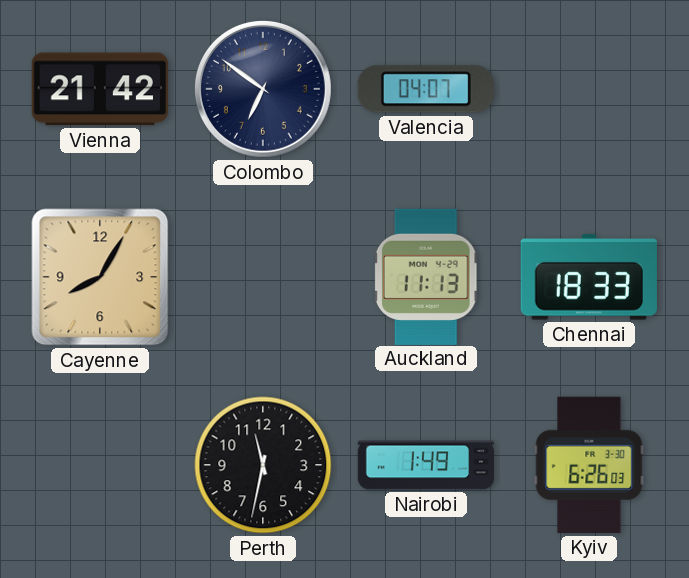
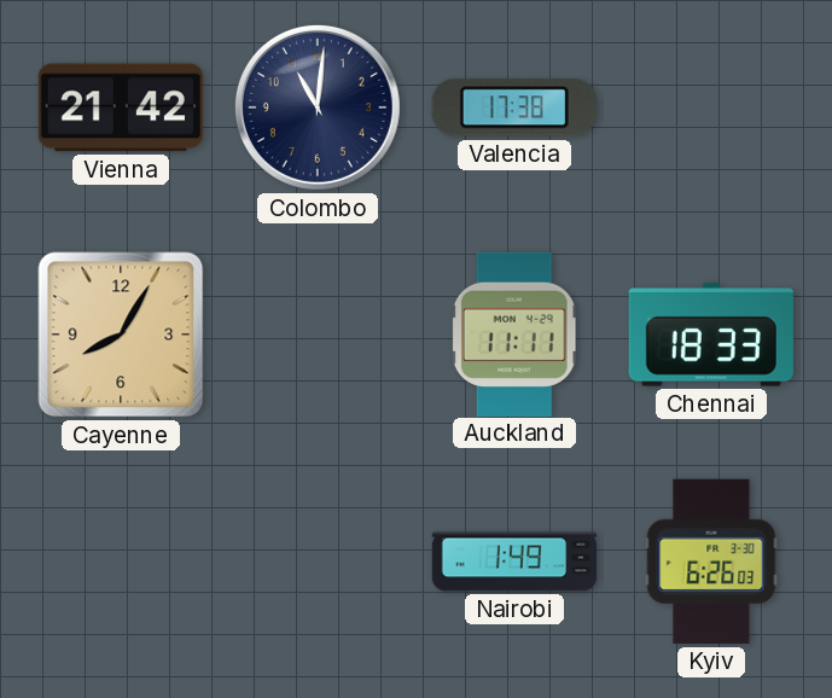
Colombo: 6:51 -> 11:01 (318, 107)
Valencia: 04:07 -> 17:38 (514, 107)
Auckland: 11:13 -> 11:11 (514, 333)
Perth: 11:32 -> none (263, 465)
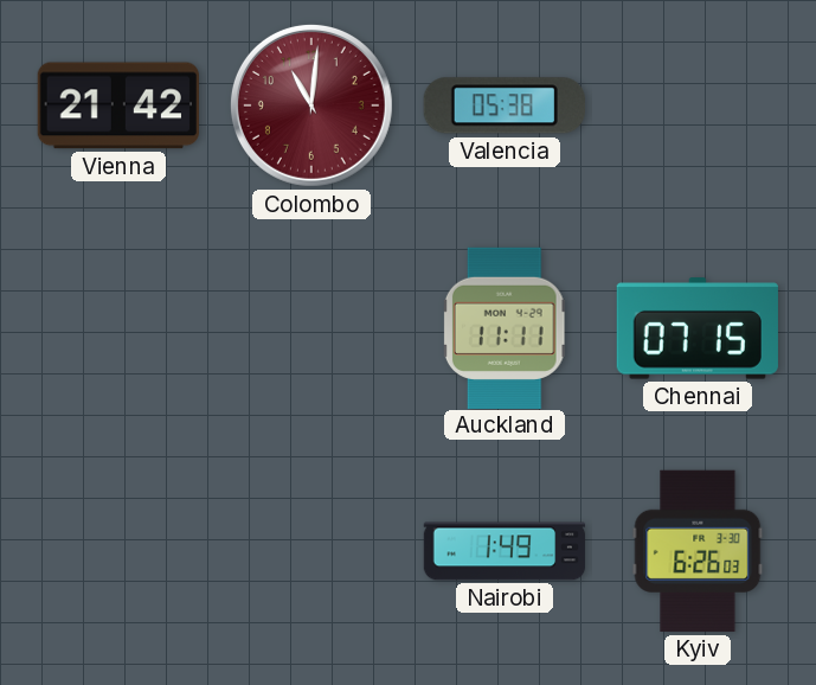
Colombo dial: navy -> burgundy (311, 105)
Valencia: 17:38 -> 05:38 (505, 105)
Cayenne: 8:05 -> none (121, 335)
Chennai: 18:33 -> 07:15 (698, 328)
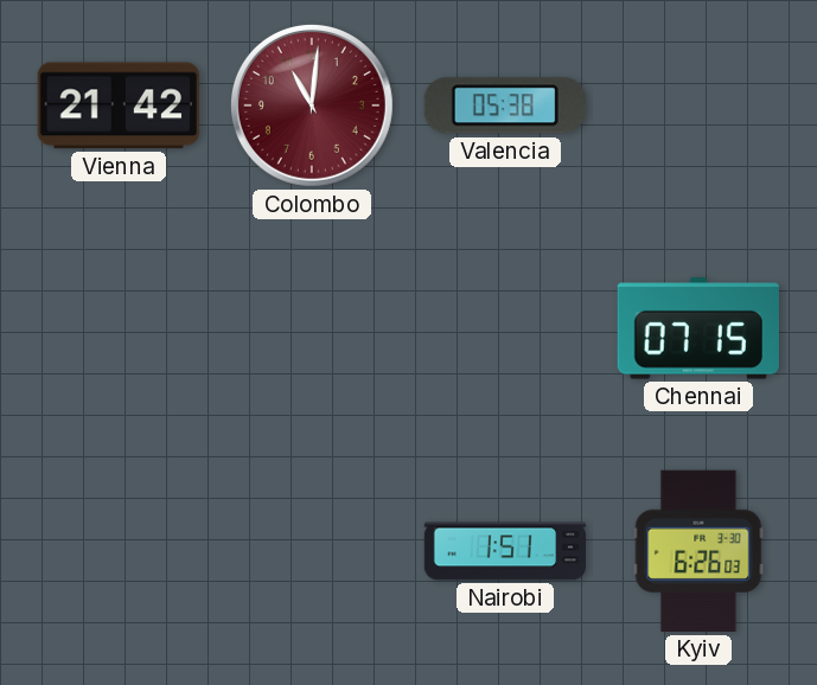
Auckland: 11:11 -> none (505, 327)
Nairobi: 1:49 -> 1:51 (505, 551)
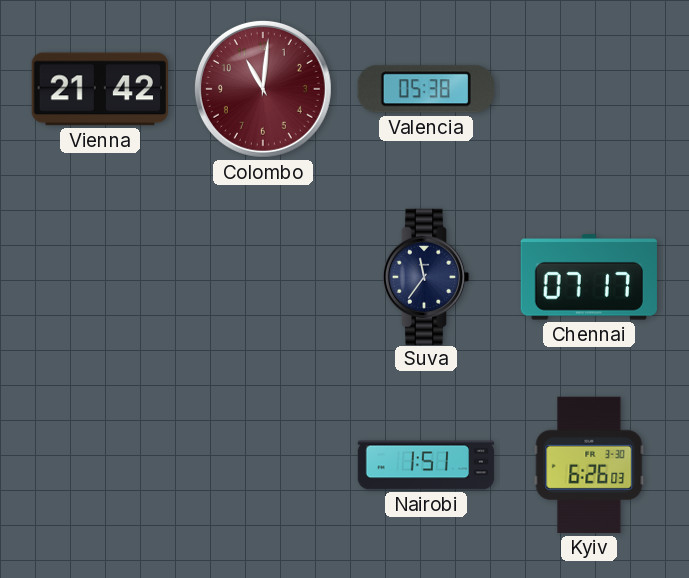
Suva: none -> 11:36 (426, 276)
Chennai: 07:15 -> 07:17 (589, 277)
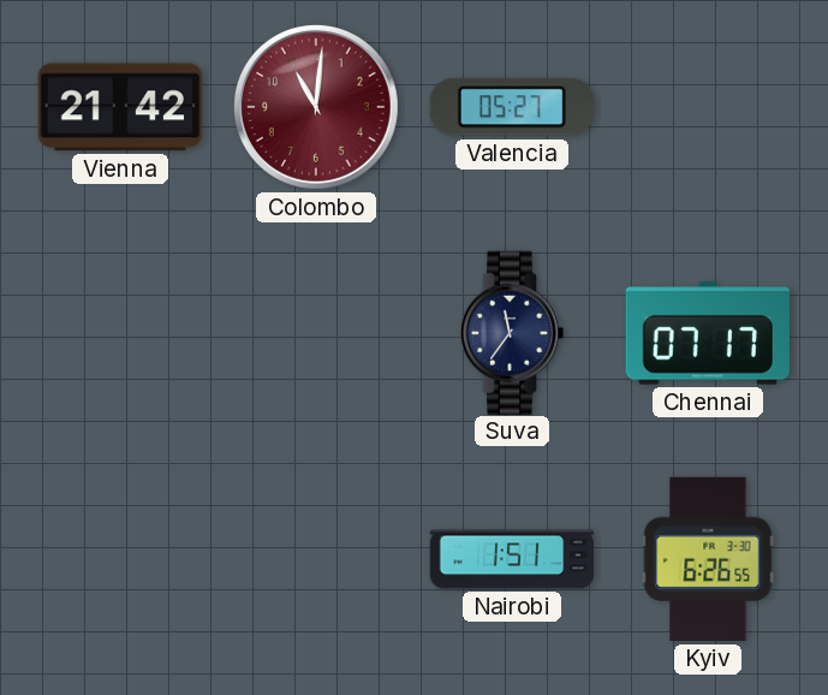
Valencia: 05:38 -> 05:27 (512, 107)
Kyiv: 6:26:03 -> 6:26:55 (708, 559)
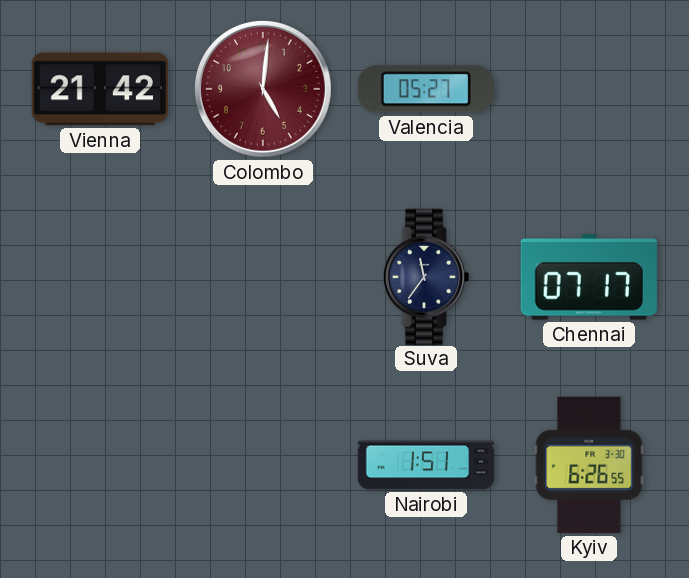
Colombo: 11:01 -> 5:01 (263, 89)
